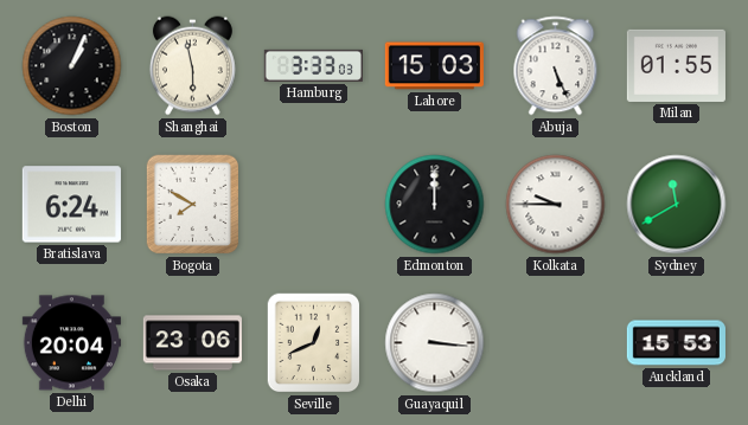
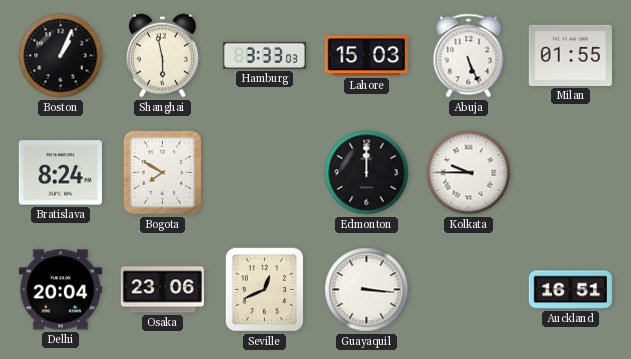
Bratislava: 6:24 -> 8:24 (60, 173)
Sydney: 11:40 -> none (677, 205)
Auckland: 15:53 -> 16:51 (570, 290)
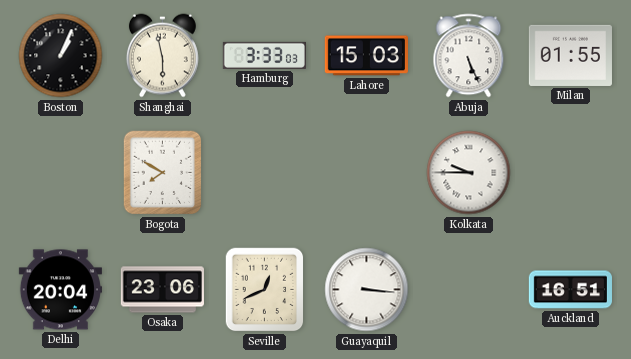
Bratislava: 8:24 -> none (60, 173)
Edmonton: 12:00 -> none (367, 173)
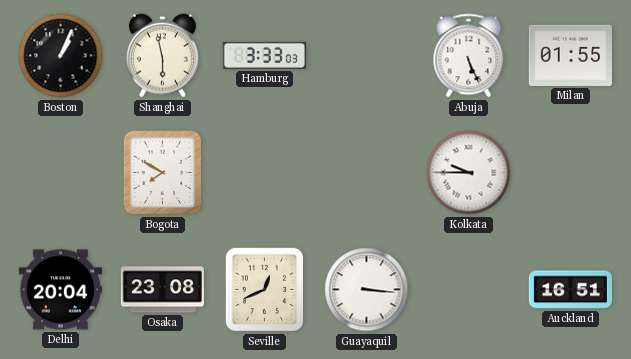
Lahore: 15:03 -> none (366, 56)
Osaka: 23:06 -> 23:08 (162, 290)
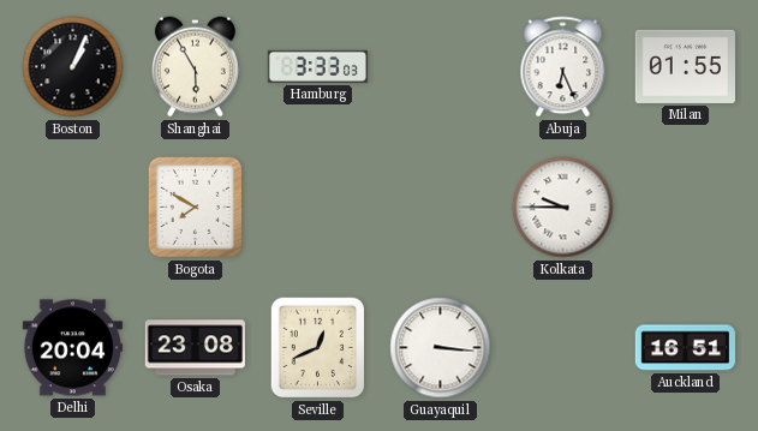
Shanghai: 5:58 -> 5:55 (195, 67)
Abuja: 5:26 -> 6:26 (563, 67)
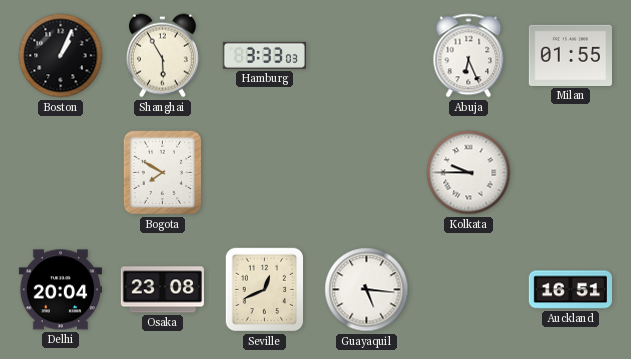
Guayaquil: 3:16 -> 5:16 (367, 290)
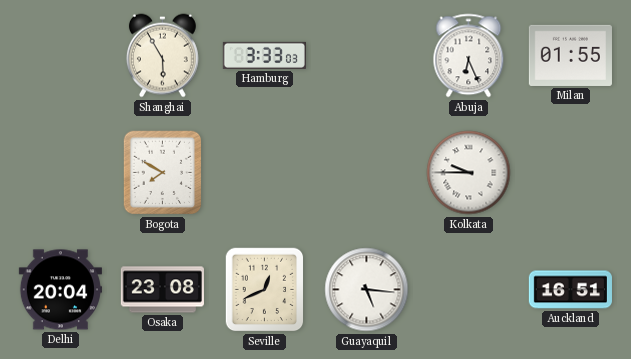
Boston: 1:04 -> none (61, 56)
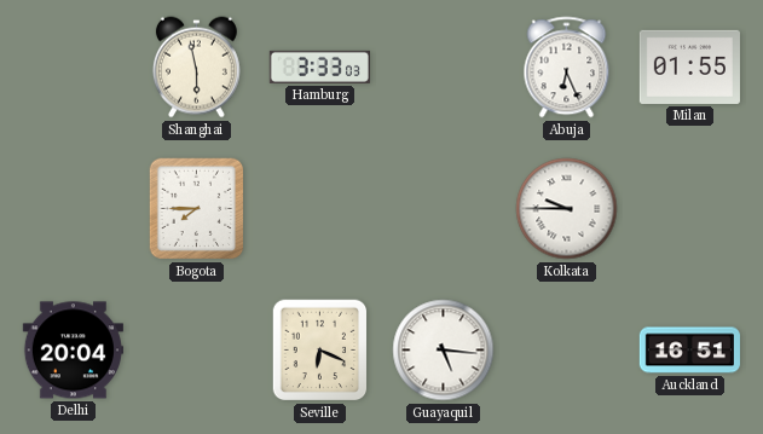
Shanghai: 5:55 -> 5:58 (196, 68)
Bogota: 7:50 -> 7:45 (197, 209)
Osaka: 23:08 -> none (162, 290)
Seville: 12:41 -> 6:19 (320, 351)
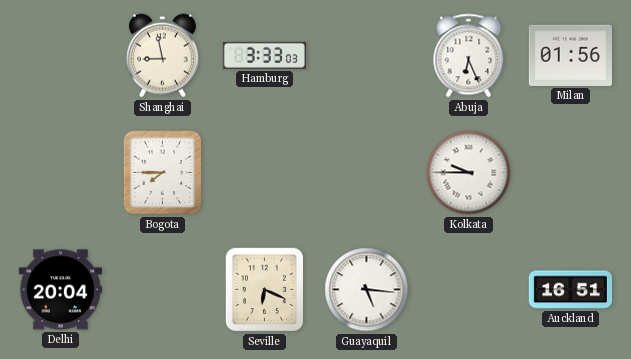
Shanghai: 5:58 -> 8:58 (162, 56)
Milan: 01:55 -> 01:56 (570, 55)
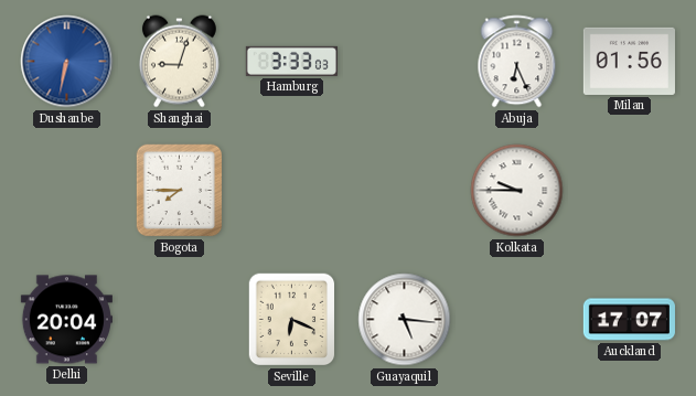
Dushanbe: none -> 6:32 (67, 62)
Shanghai: 8:58 -> 9:03 (179, 62)
Auckland: 16:51 -> 17:07 (629, 320)
